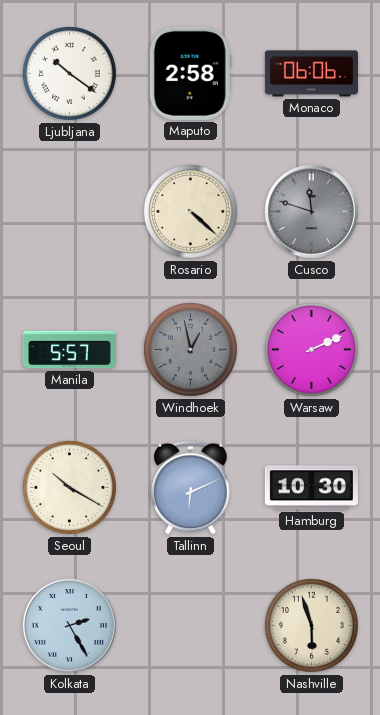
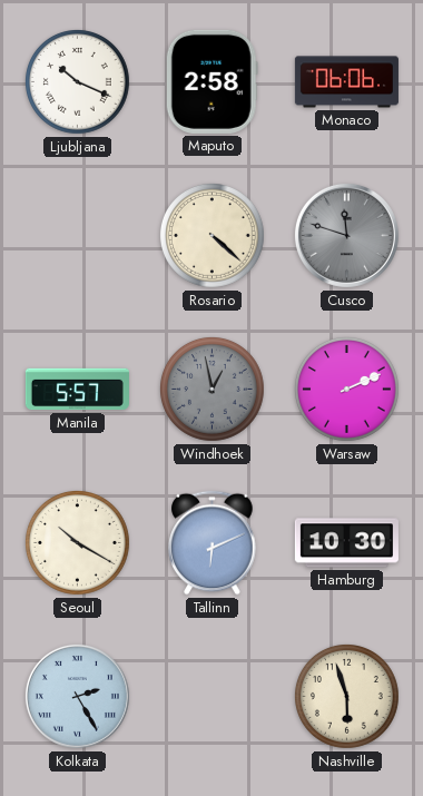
Ljubljana: 10:21 -> 10:19 (77, 81)
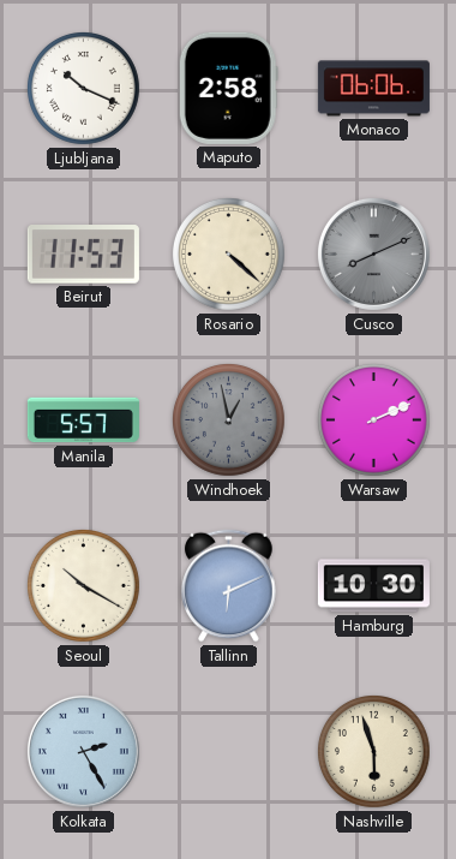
Beirut: none -> 11:53 (83, 255)
Cusco: 11:48 -> 8:11 (373, 253)
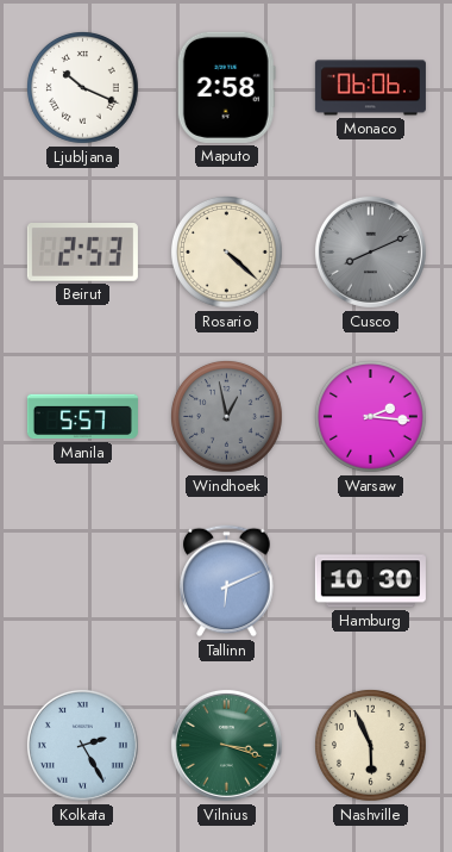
Beirut: 11:53 -> 2:53 (82, 253)
Warsaw: 2:11 -> 2:16 (370, 416)
Seoul: 10:20 -> none (83, 585)
Vilnius: none -> 3:18 (226, 745)
Nashville: 5:57 -> 5:56 (370, 745)
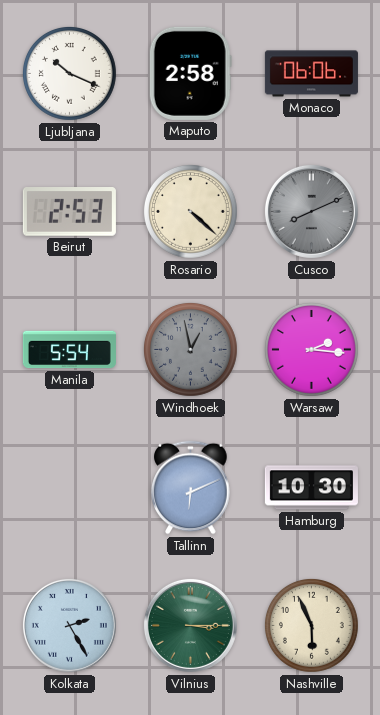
Manila: 5:57 -> 5:54 (69, 350)
Vilnius: 3:18 -> 3:15 (190, 625)
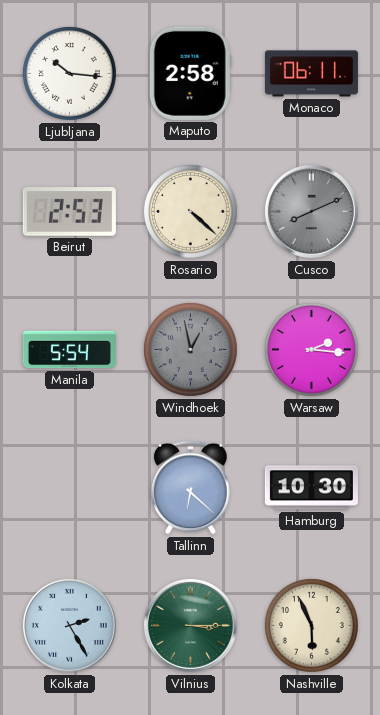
Ljubljana: 10:19 -> 10:16 (69, 73)
Monaco: 06:06 -> 06:11 (311, 74)
Tallinn: 6:11 -> 6:22 (191, 488)
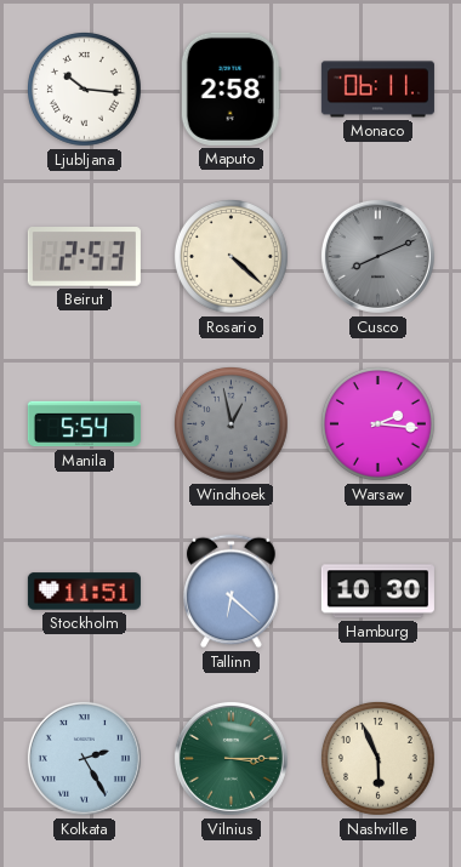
Stockholm: none -> 11:51 (84, 592)
